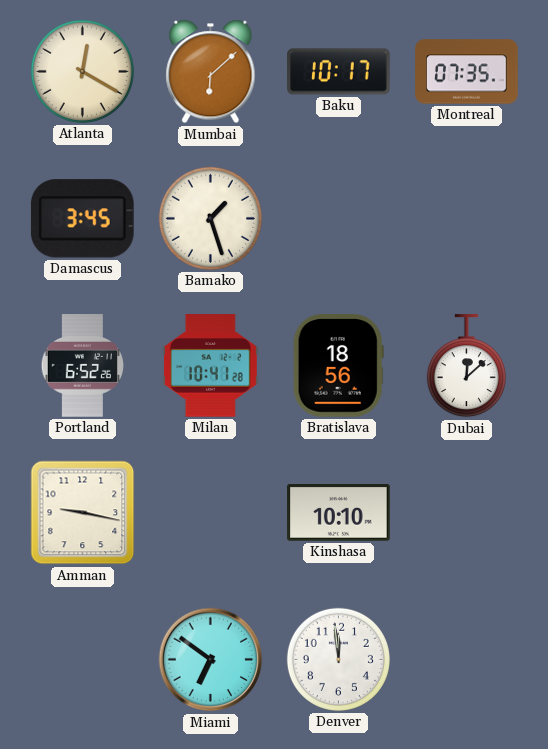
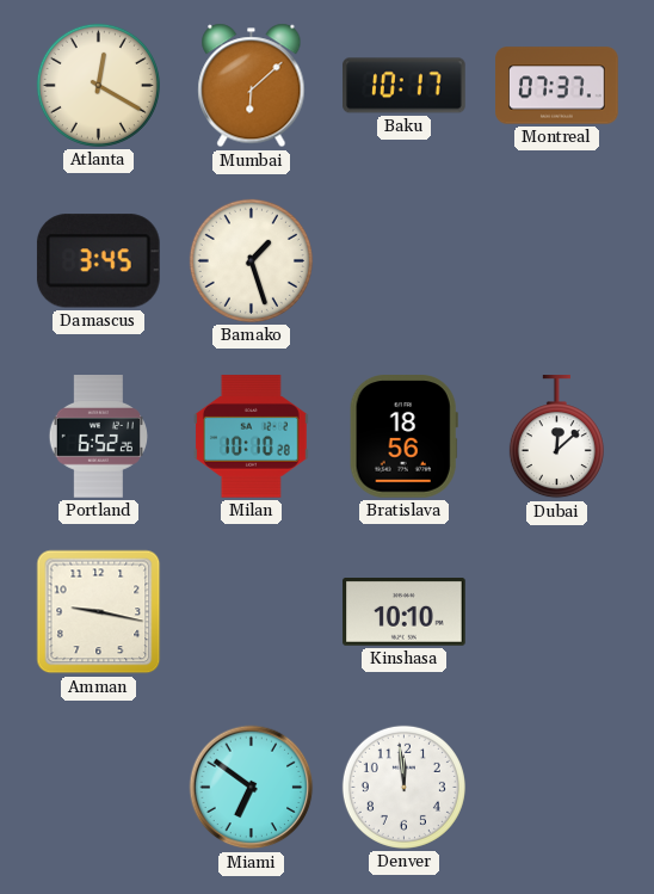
Montreal: 07:35 -> 07:37 (557, 86)
Milan: 10:41 -> 10:10 (251, 437)
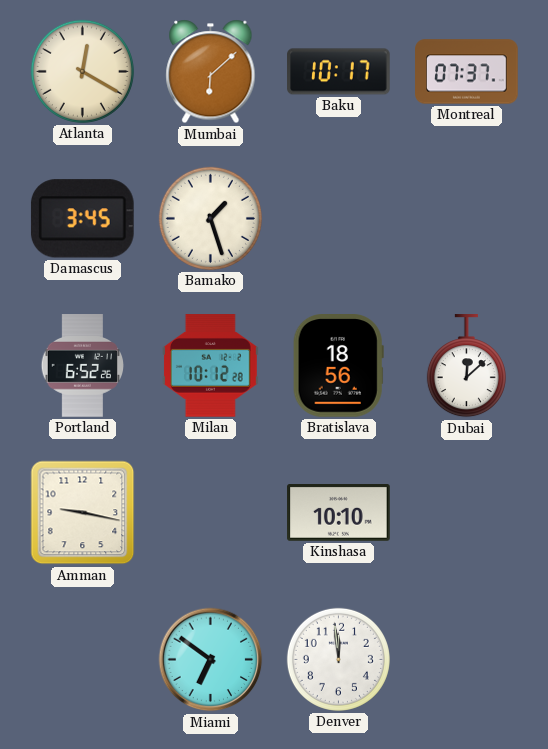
Milan: 10:10 -> 10:12 (210, 366)
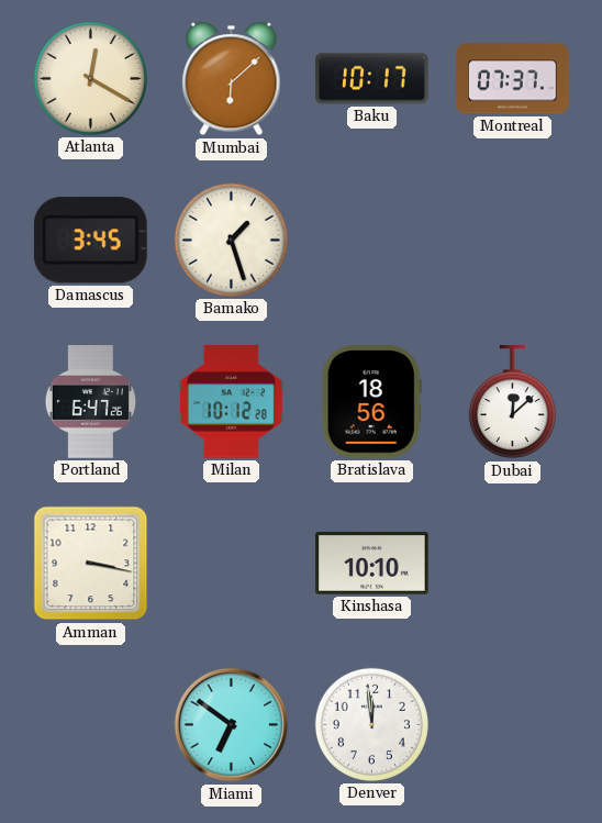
Portland: 6:52 -> 6:47 (90, 402)
Amman: 9:17 -> 3:17 (91, 564)
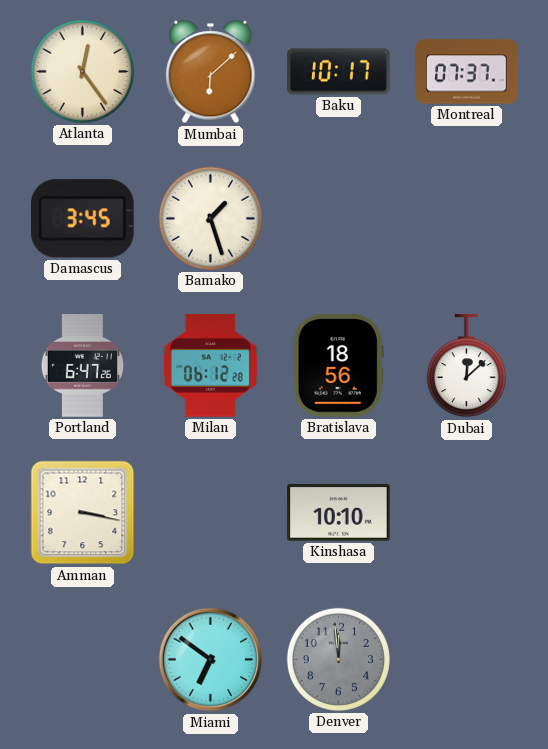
Atlanta: 12:20 -> 12:24 (82, 71)
Milan: 10:12 -> 06:12 (210, 366)
Denver dial: white -> grey (338, 659)
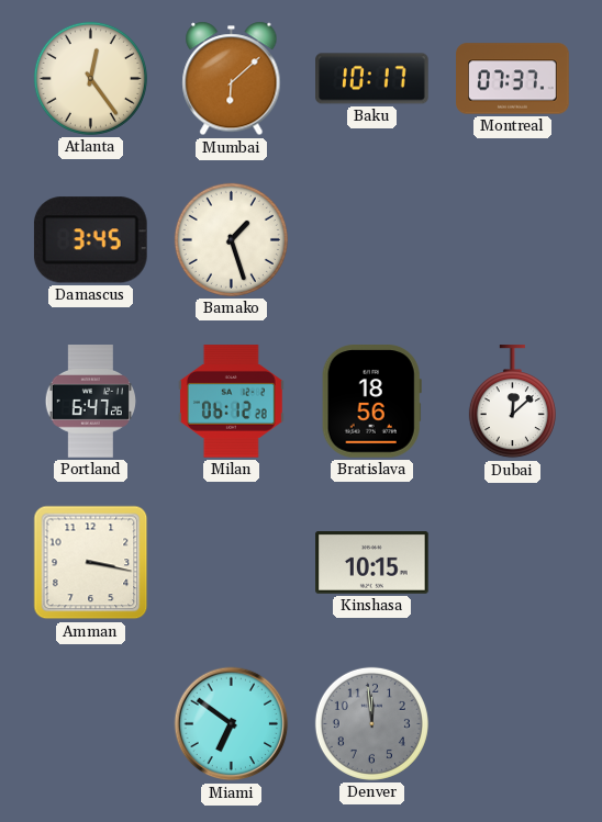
Kinshasa: 10:10 -> 10:15 (372, 563)
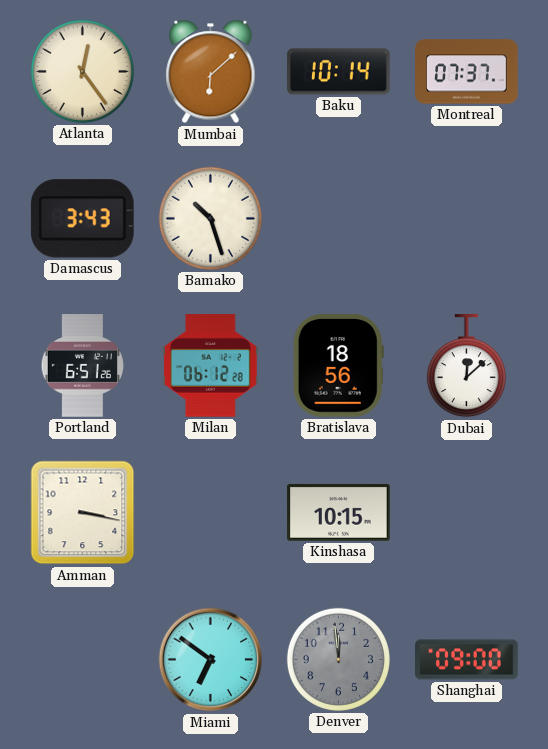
Baku: 10:17 -> 10:14 (339, 72)
Damascus: 3:45 -> 3:43 (82, 219)
Bamako: 1:27 -> 10:27 (210, 218)
Portland: 6:47 -> 6:51 (82, 366)
Shanghai: none -> 09:00 (467, 660)
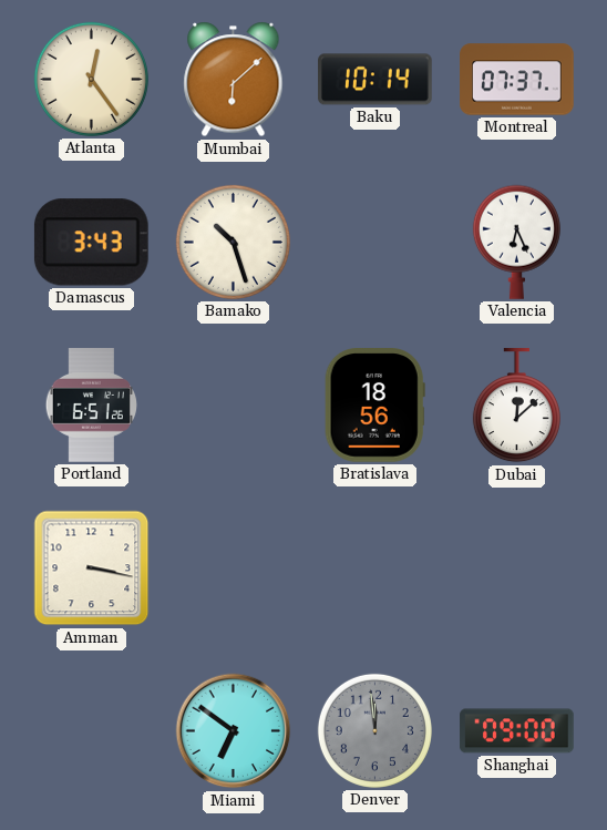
Valencia: none -> 6:26 (516, 242)
Milan: 06:12 -> none (210, 366)
Kinshasa: 10:15 -> none (339, 513)
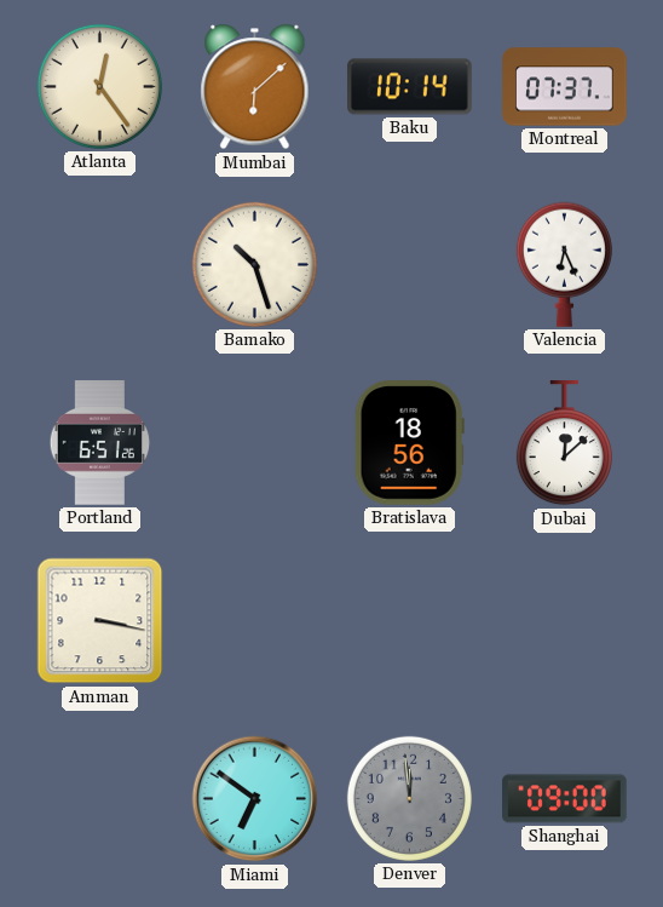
Damascus: 3:43 -> none (91, 243)
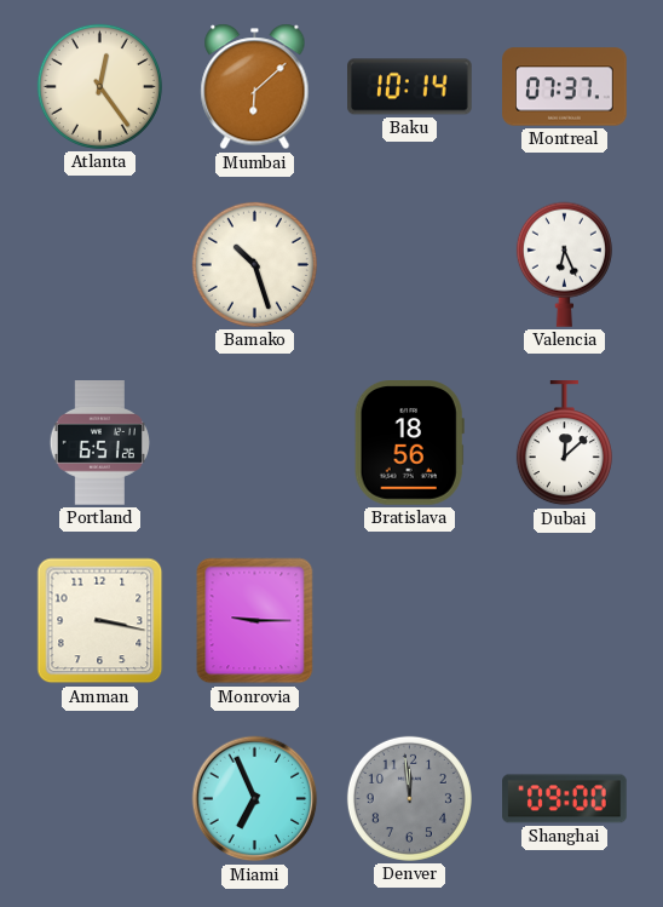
Monrovia: none -> 9:15 (255, 621)
Miami: 6:51 -> 6:56 (255, 799)
